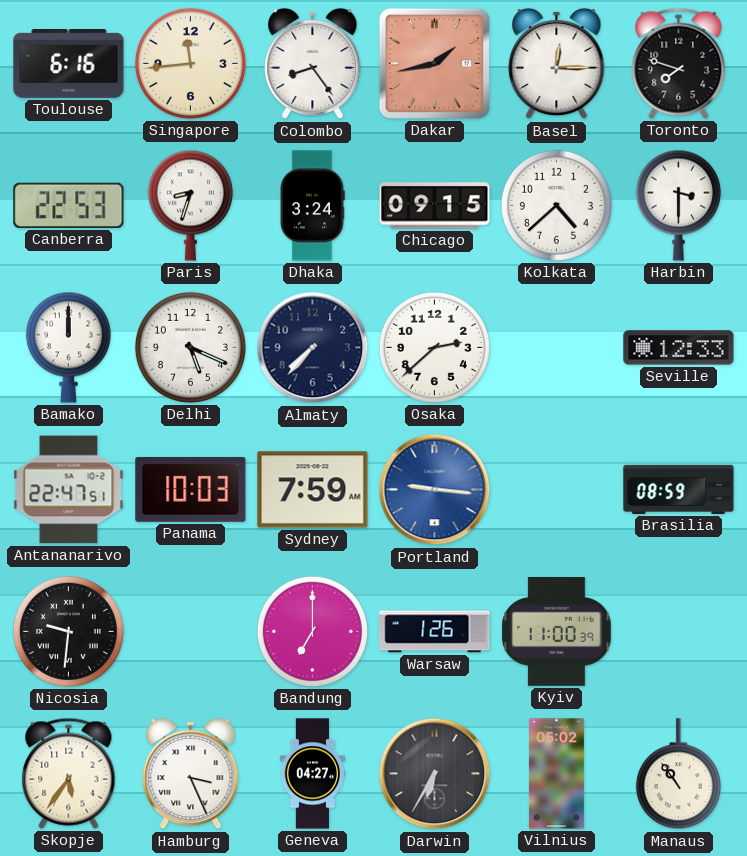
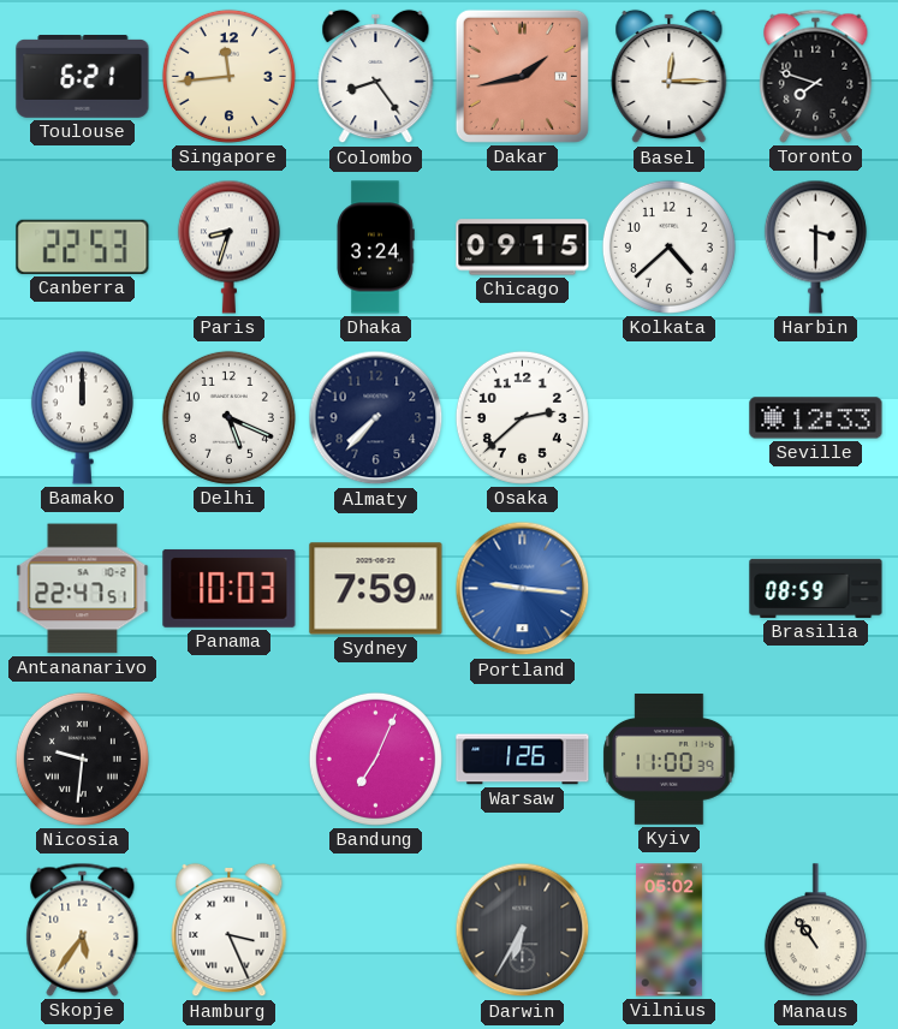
Toulouse: 6:16 -> 6:21 (83, 77)
Bandung: 7:00 -> 7:04 (375, 759)
Geneva: 04:27 -> none (313, 774)
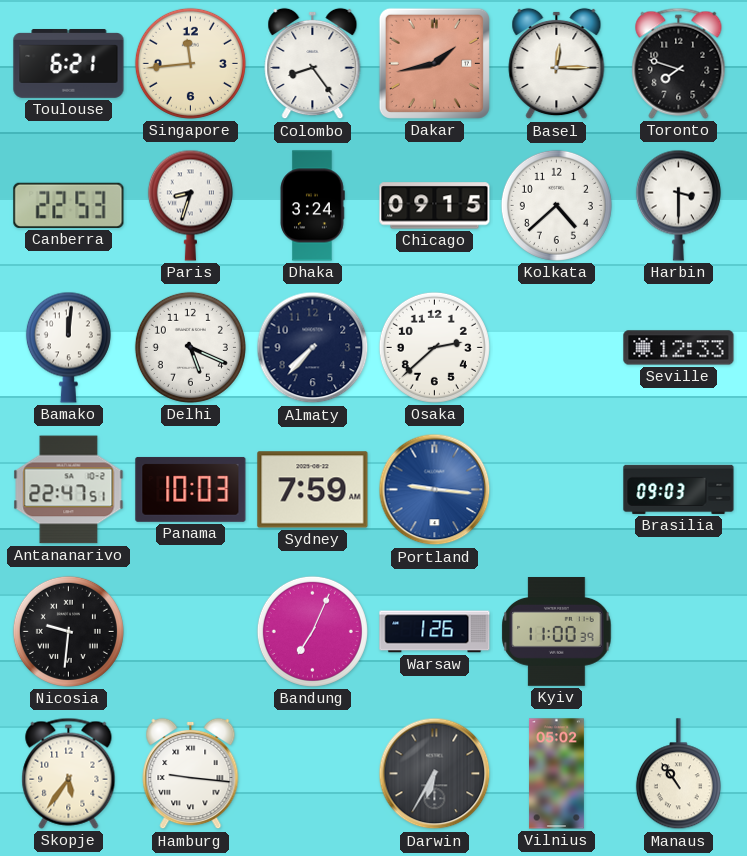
Bamako: 12:00 -> 12:01 (68, 347)
Brasilia: 08:59 -> 09:03 (679, 489)
Hamburg: 3:26 -> 9:16 (191, 774)
